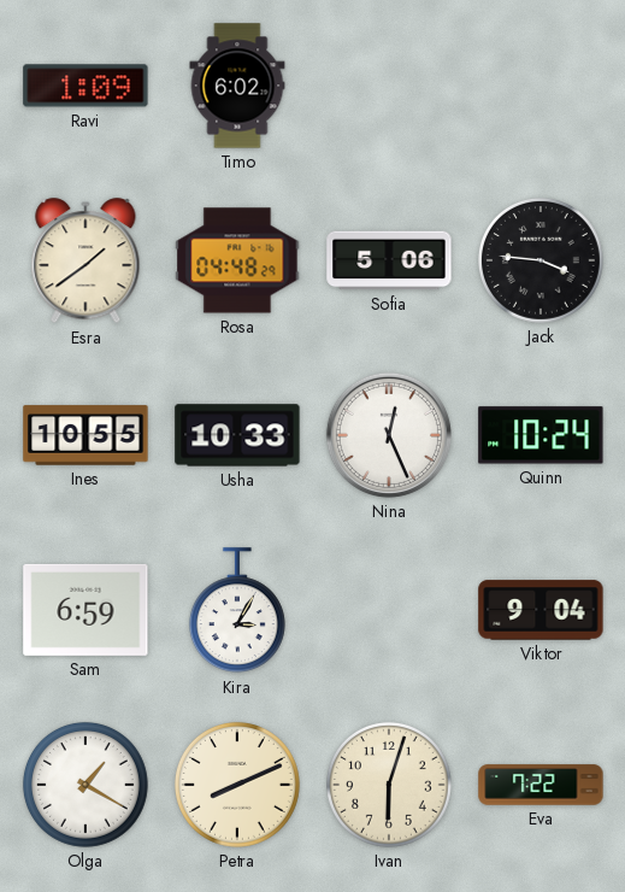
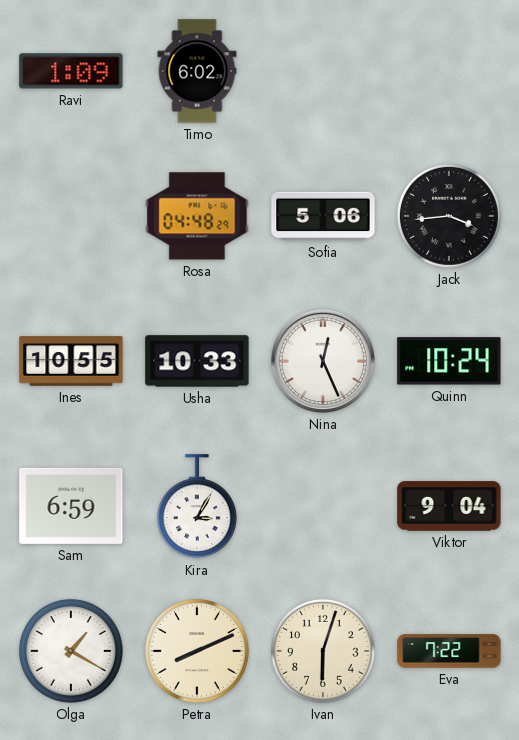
Esra: 1:39 -> none (86, 262)
Jack: 3:46 -> 3:44 (449, 216)
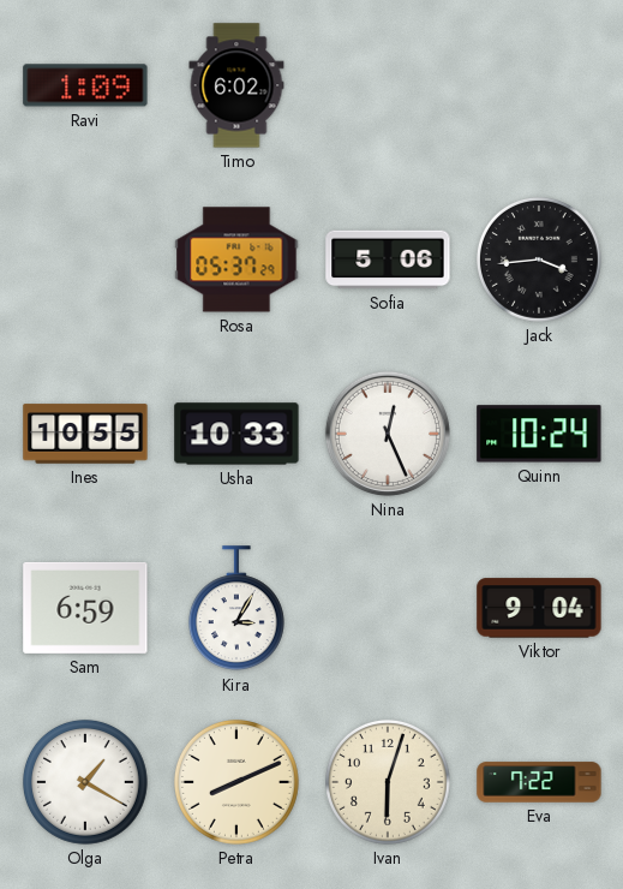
Rosa: 04:48 -> 05:37 (236, 259)
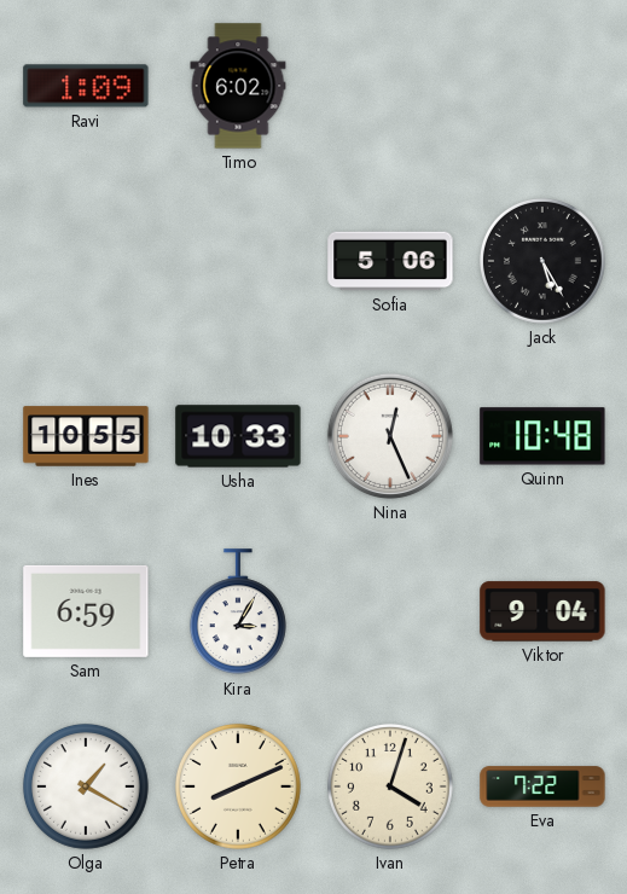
Rosa: 05:37 -> none (236, 259)
Jack: 3:44 -> 5:25 (542, 261)
Quinn: 10:24 -> 10:48 (542, 436)
Ivan: 6:03 -> 4:03 (390, 786)
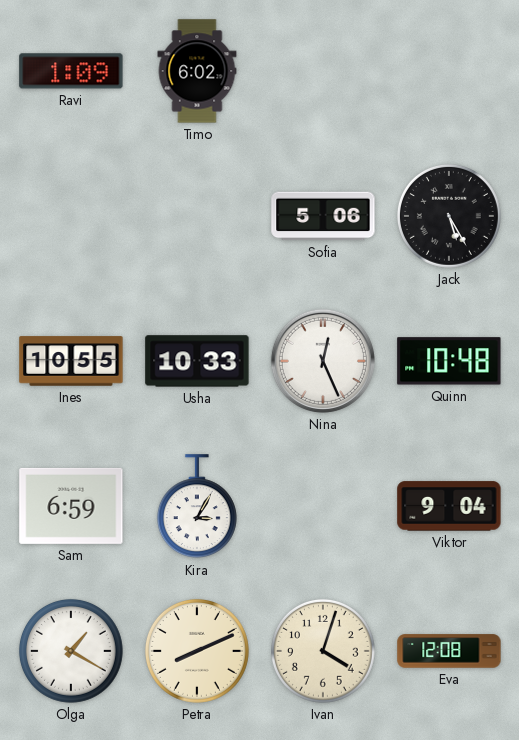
Eva: 7:22 -> 12:08 (449, 651)
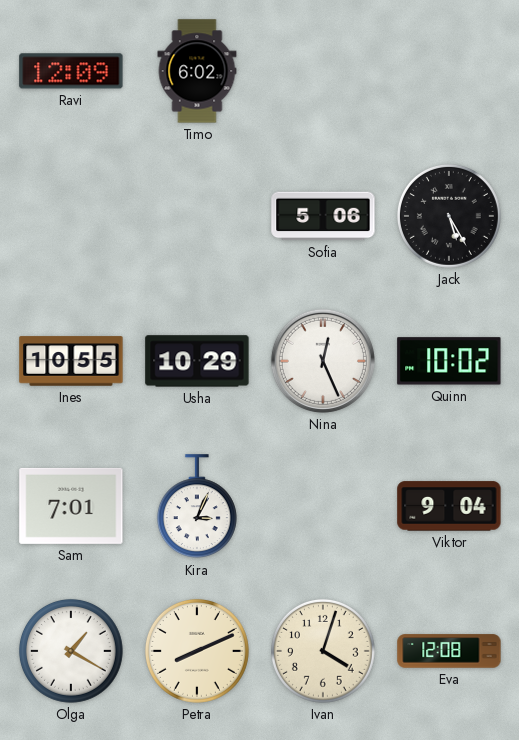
Ravi: 1:09 -> 12:09 (71, 71)
Usha: 10:33 -> 10:29 (197, 361)
Quinn: 10:48 -> 10:02 (449, 361)
Sam: 6:59 -> 7:01 (71, 506)
Kira: 3:05 -> 3:04 (197, 507)
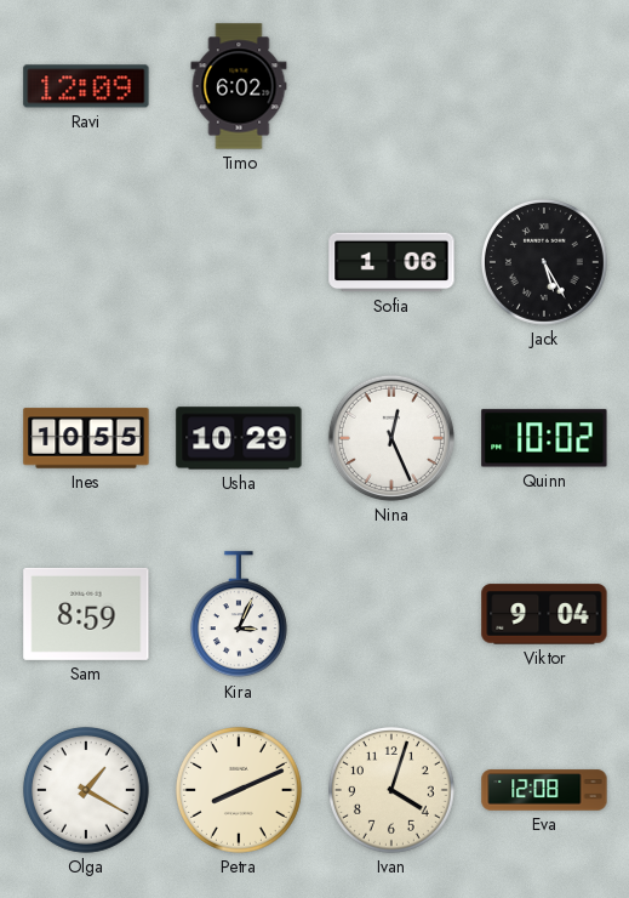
Sofia: 5:06 -> 1:06 (391, 262)
Sam: 7:01 -> 8:59 (86, 614)
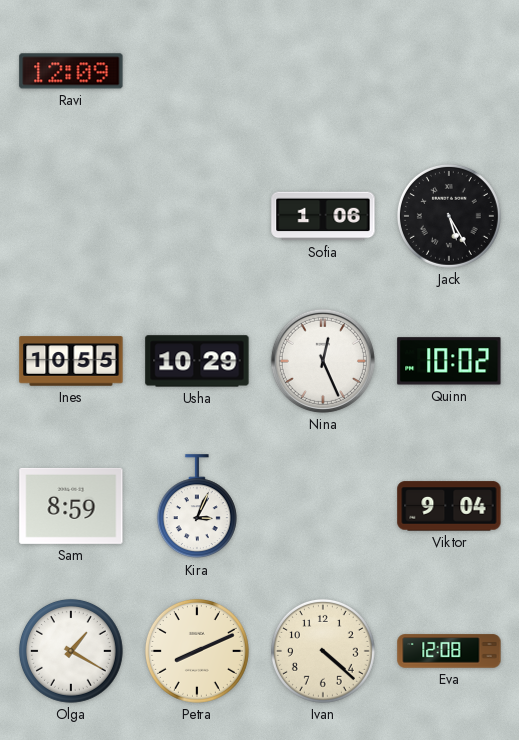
Timo: 6:02 -> none (239, 86)
Ivan: 4:03 -> 4:22 (323, 651)
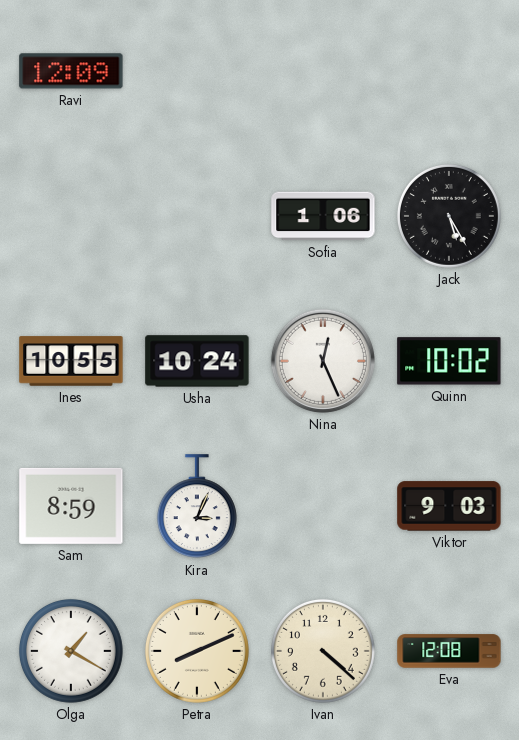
Usha: 10:29 -> 10:24 (197, 361)
Viktor: 9:04 -> 9:03 (449, 506)
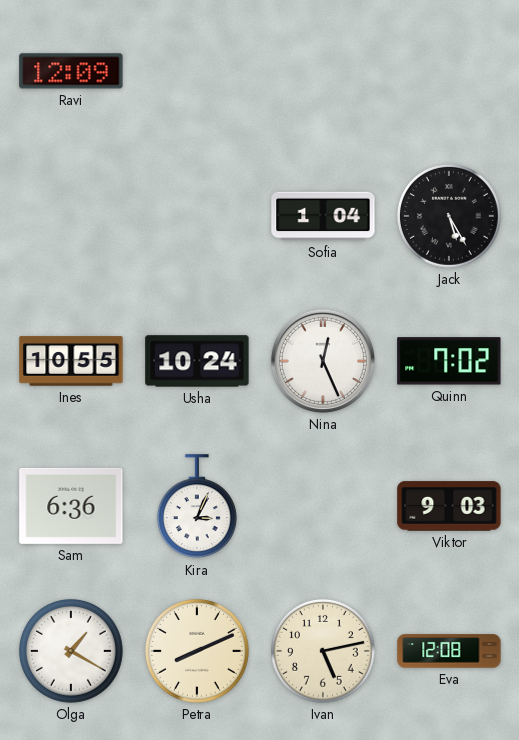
Sofia: 1:06 -> 1:04 (323, 216)
Quinn: 10:02 -> 7:02 (449, 361)
Sam: 8:59 -> 6:36 (71, 506)
Ivan: 4:22 -> 5:13 (323, 651)
